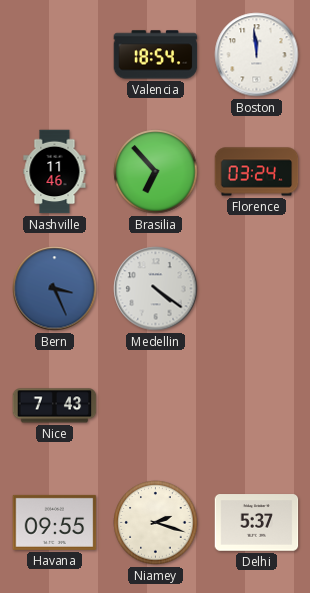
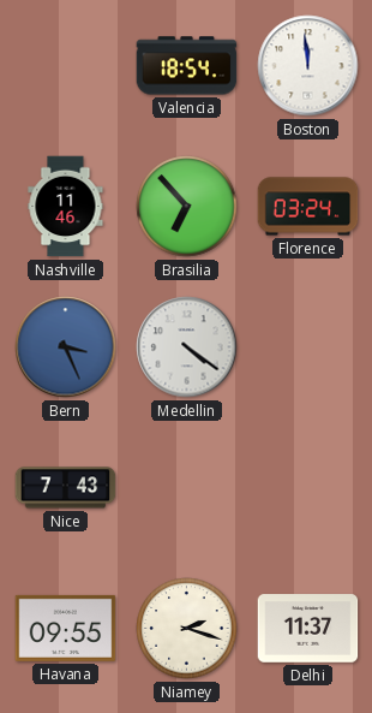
Delhi: 5:37 -> 11:37 (308, 629)
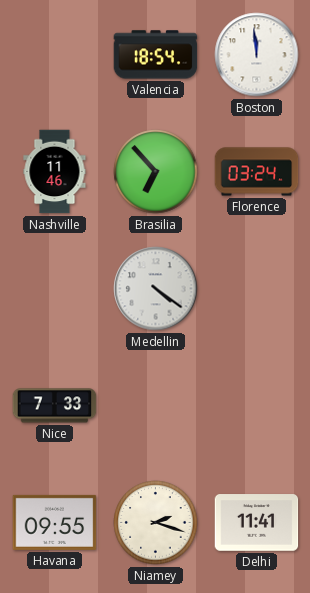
Bern: 3:26 -> none (66, 347)
Nice: 7:43 -> 7:33 (55, 406)
Delhi: 11:37 -> 11:41 (257, 523)
